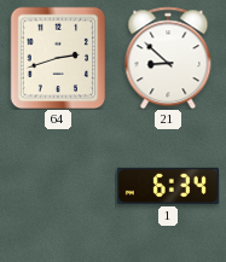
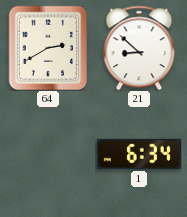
64: 2:42 -> 2:40 (48, 48)
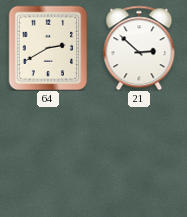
21: 8:52 -> 2:52 (139, 48)
1: 6:34 -> none (139, 154)
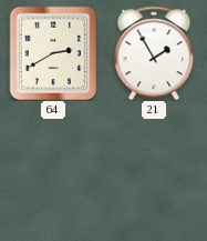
21: 2:52 -> 1:55 (154, 53)
